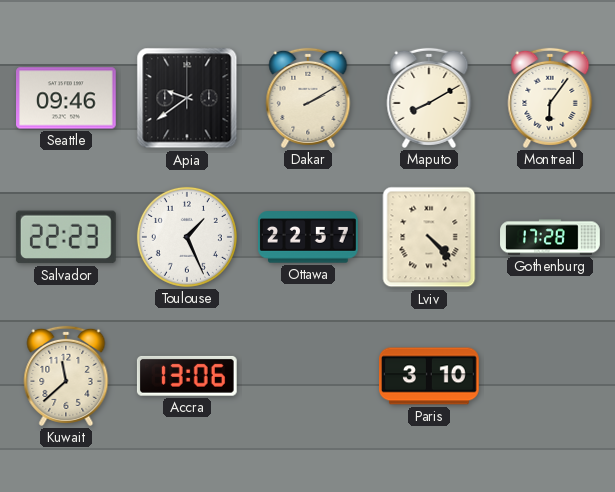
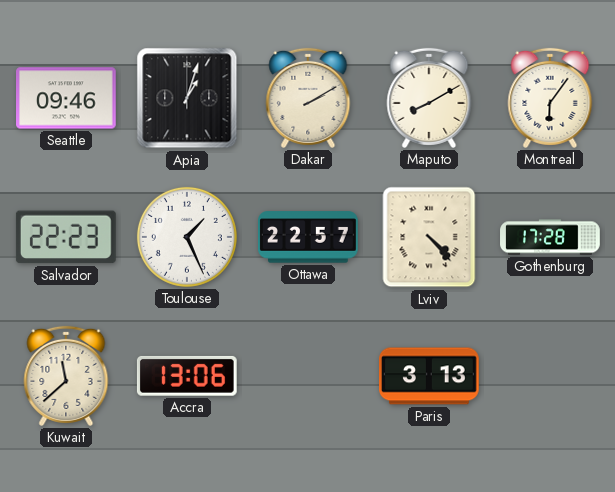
Apia: 9:39 -> 1:03 (187, 98)
Paris: 3:10 -> 3:13 (430, 376)
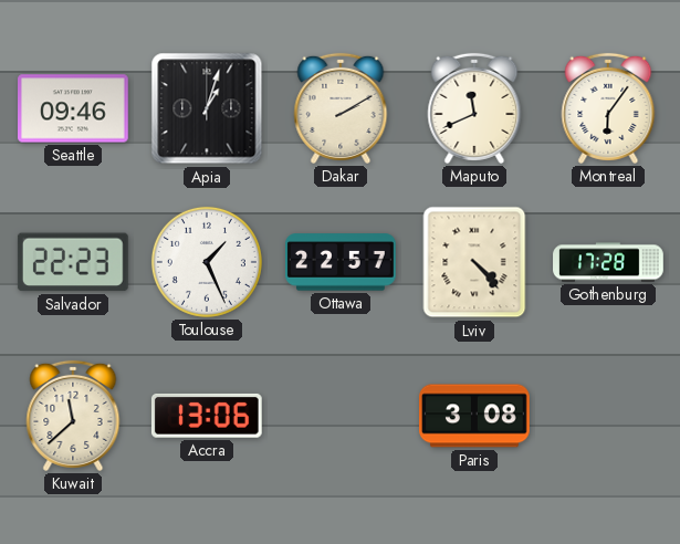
Maputo: 8:10 -> 11:41 (474, 108)
Paris: 3:13 -> 3:08 (475, 416)
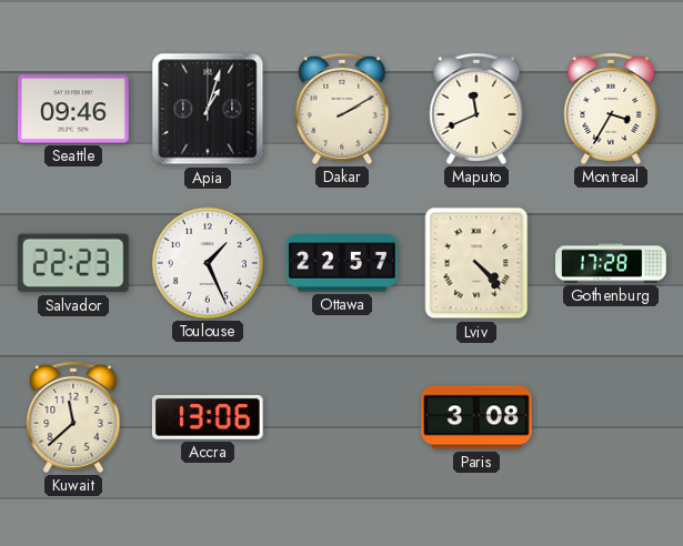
Montreal: 6:06 -> 3:35 (611, 109)
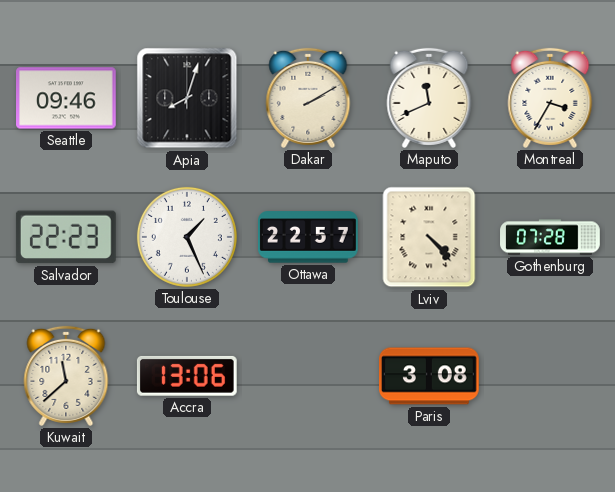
Apia: 1:03 -> 8:03 (187, 98)
Gothenburg: 17:28 -> 07:28 (550, 237)
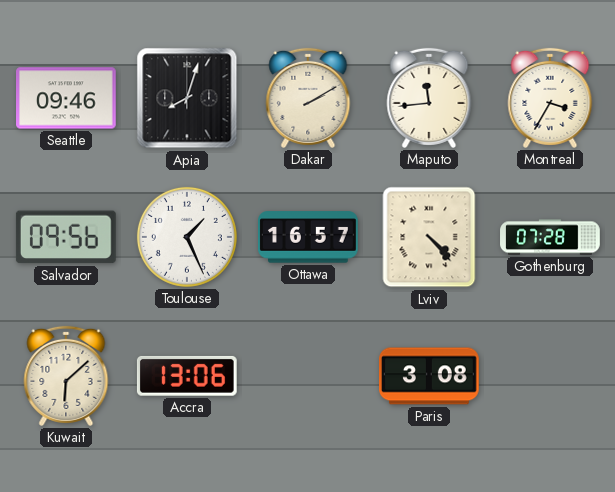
Maputo: 11:41 -> 11:44 (429, 98)
Salvador: 22:23 -> 09:56 (66, 237)
Ottawa: 22:57 -> 16:57 (309, 237)
Kuwait: 11:38 -> 6:08 (66, 376)
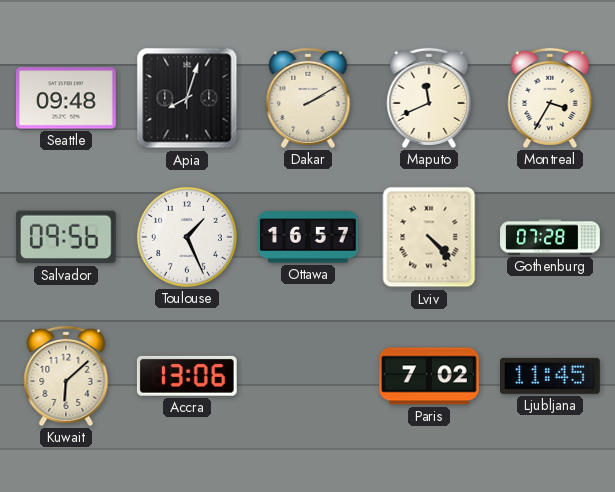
Seattle: 09:46 -> 09:48 (67, 98)
Maputo: 11:44 -> 11:41 (429, 98)
Paris: 3:08 -> 7:02 (430, 376)
Ljubljana: none -> 11:45 (551, 376)
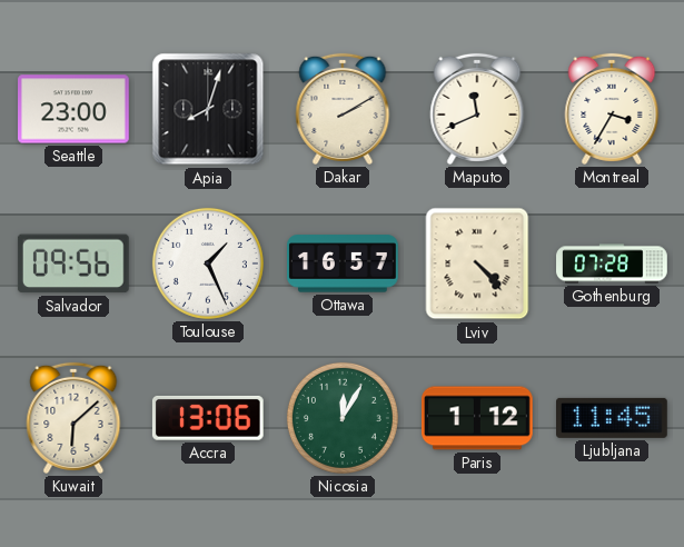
Seattle: 09:48 -> 23:00 (75, 109)
Nicosia: none -> 12:05 (343, 418)
Paris: 7:02 -> 1:12 (478, 418)
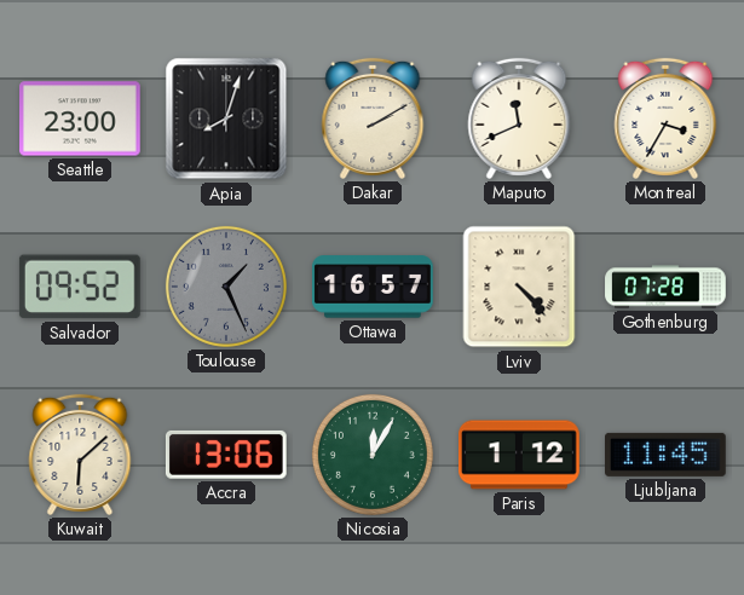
Salvador: 09:56 -> 09:52 (80, 287)
Toulouse dial: white -> grey (226, 287)
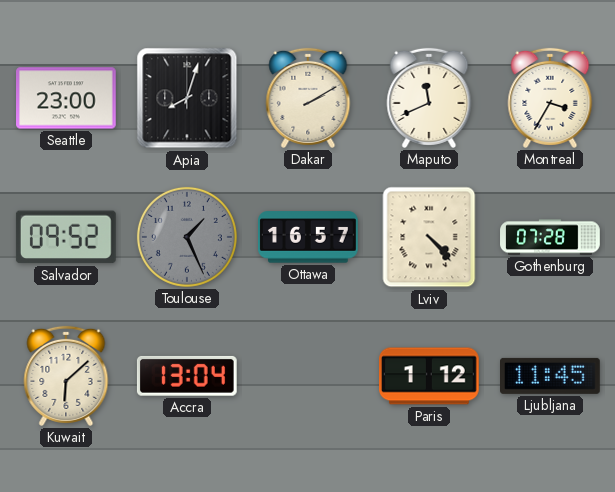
Accra: 13:06 -> 13:04 (187, 376)
Nicosia: 12:05 -> none (373, 455)
